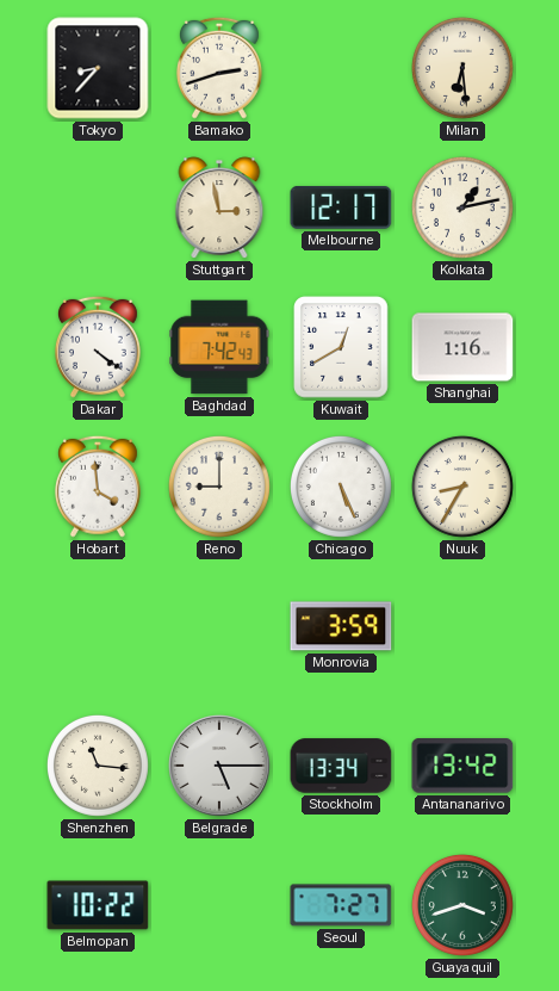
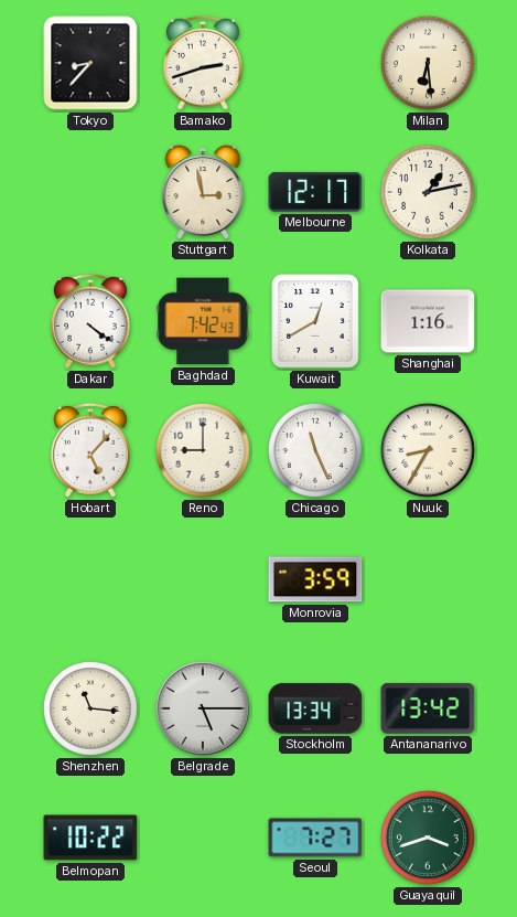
Hobart: 3:59 -> 5:07 (90, 450)
Chicago: 5:26 -> 11:26 (315, 450)
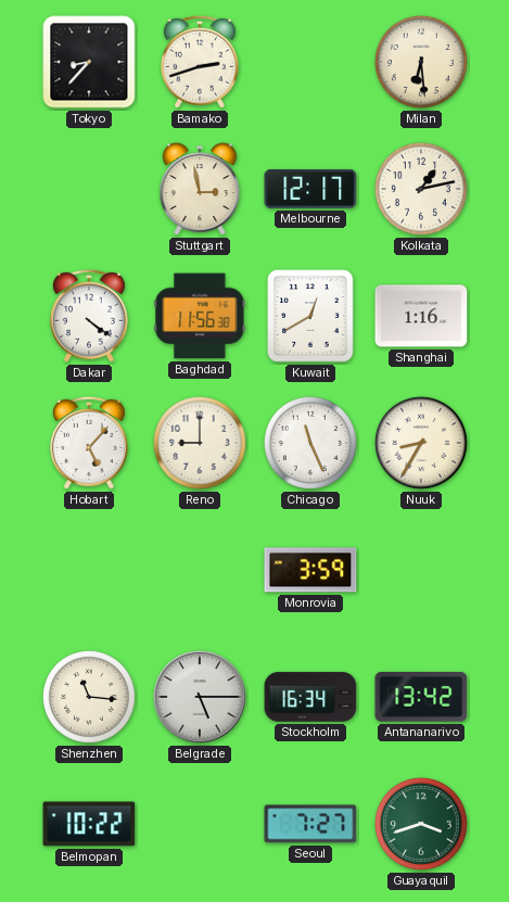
Baghdad: 7:42 -> 11:56 (200, 316)
Stockholm: 13:34 -> 16:34 (310, 697)
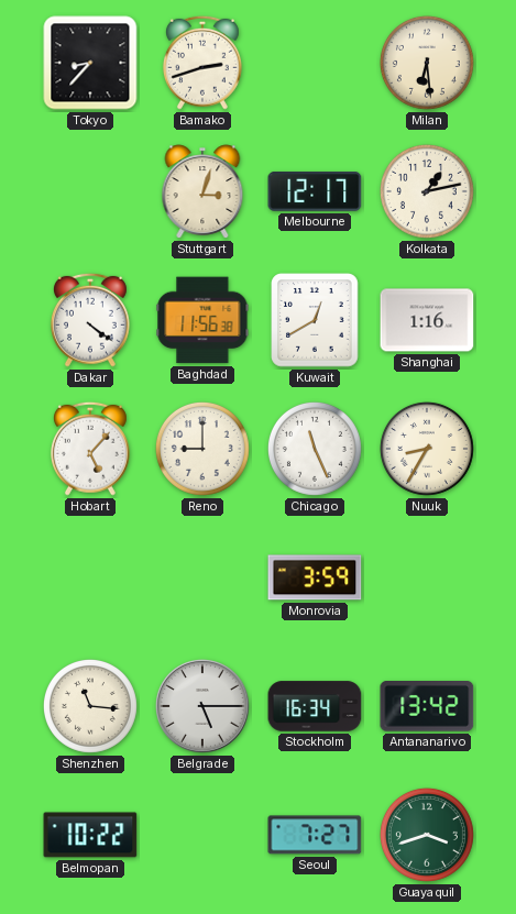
Stuttgart: 2:58 -> 3:03 (202, 191)
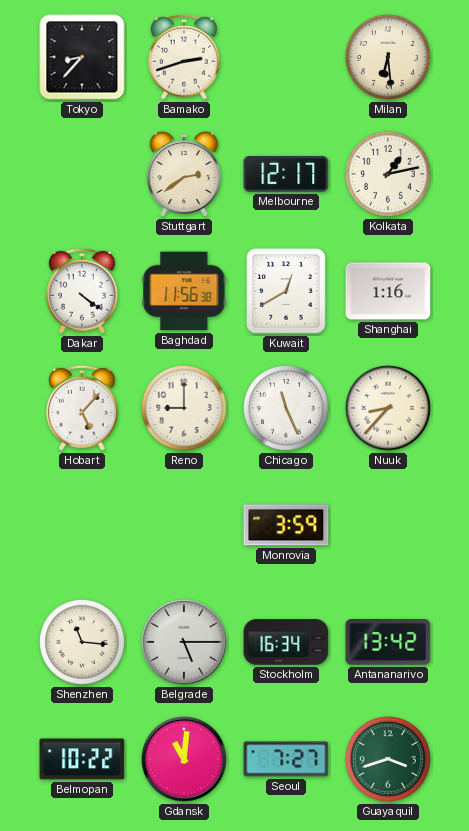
Stuttgart: 3:03 -> 2:39 (184, 174)
Nuuk: 8:35 -> 8:37 (388, 408)
Gdansk: none -> 11:01 (185, 760)
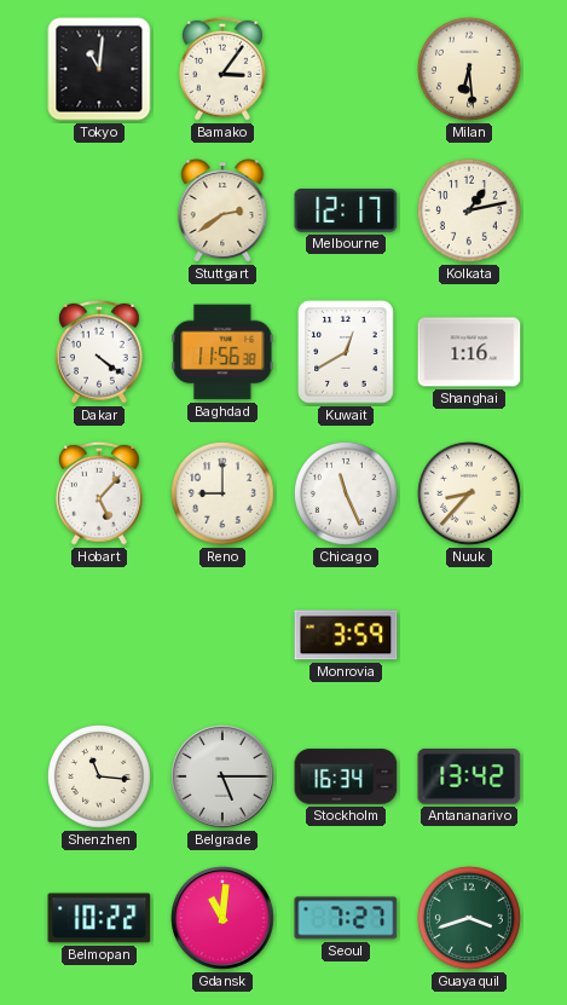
Tokyo: 8:37 -> 11:01 (99, 69)
Bamako: 2:42 -> 3:06 (222, 69)
